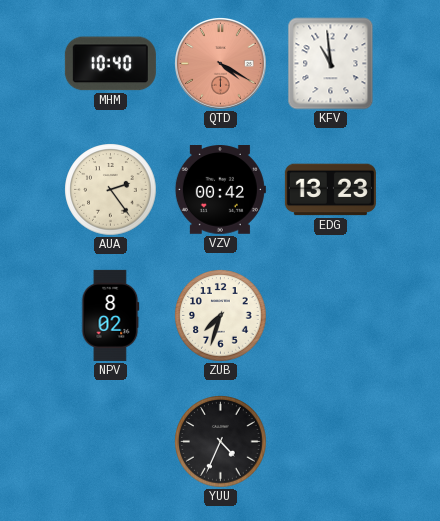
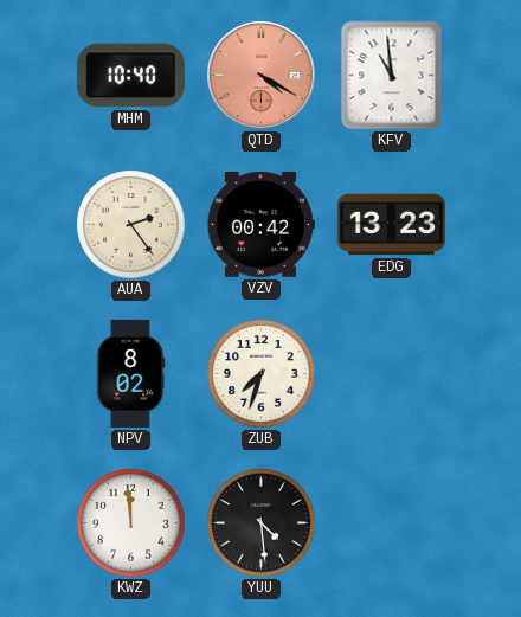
KWZ: none -> 11:59 (131, 523)
YUU: 4:34 -> 4:29 (262, 523)
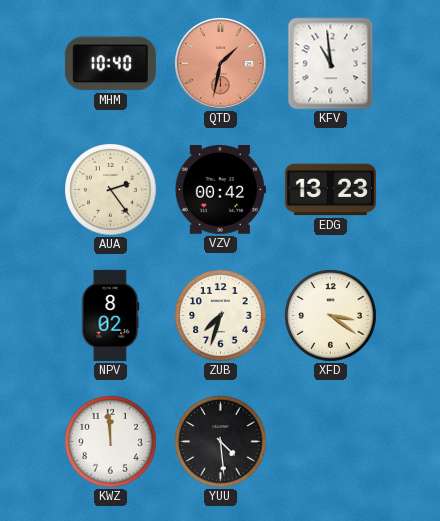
QTD: 4:20 -> 1:32 (221, 64)
XFD: none -> 3:21 (331, 316)
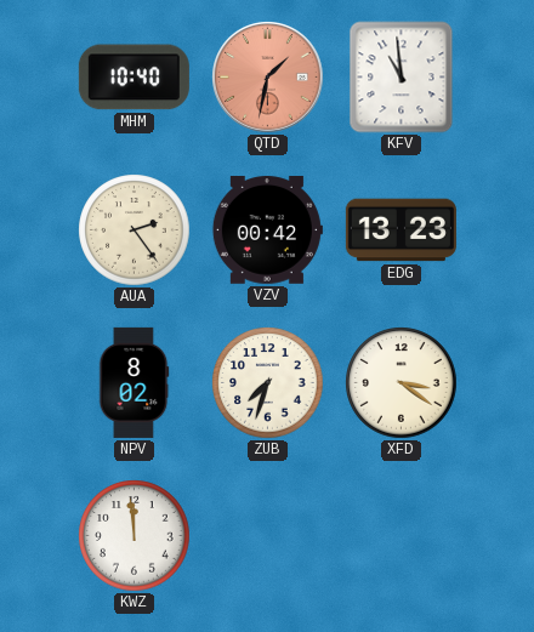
YUU: 4:29 -> none (221, 442)
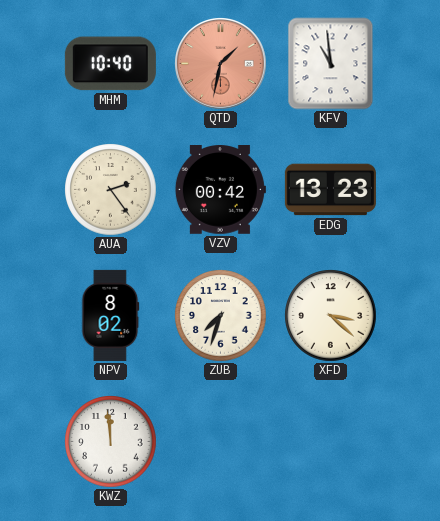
XFD: 3:21 -> 3:22 (331, 316)
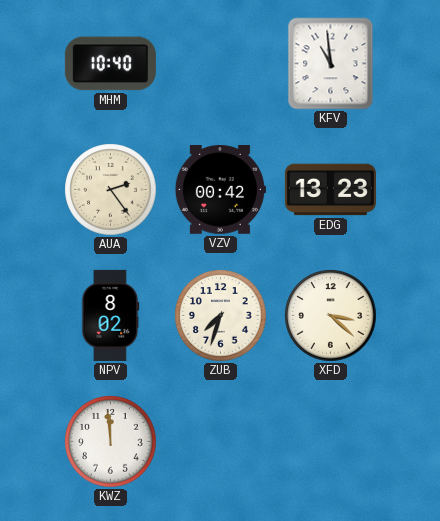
QTD: 1:32 -> none (221, 64)
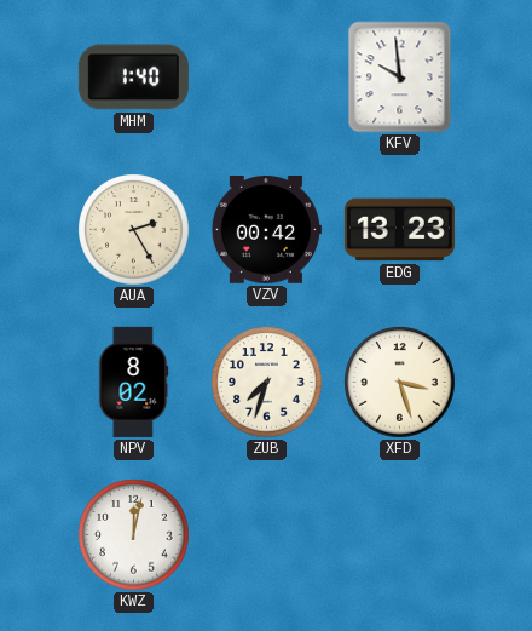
MHM: 10:40 -> 1:40 (133, 78)
KFV: 10:59 -> 9:59 (400, 78)
AUA: 2:24 -> 2:25 (134, 230)
XFD: 3:22 -> 3:27 (400, 383)
KWZ: 11:59 -> 12:02 (134, 535)
